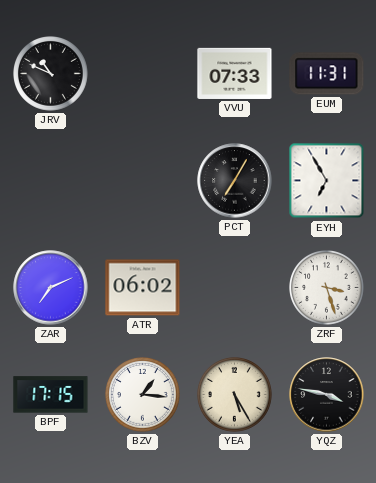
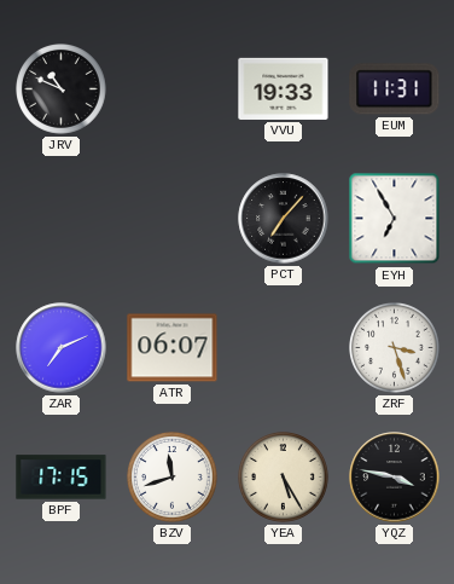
VVU: 07:33 -> 19:33 (284, 88)
PCT: 7:05 -> 7:07 (284, 219)
ATR: 06:02 -> 06:07 (173, 348)
BZV: 1:16 -> 11:42 (173, 478)
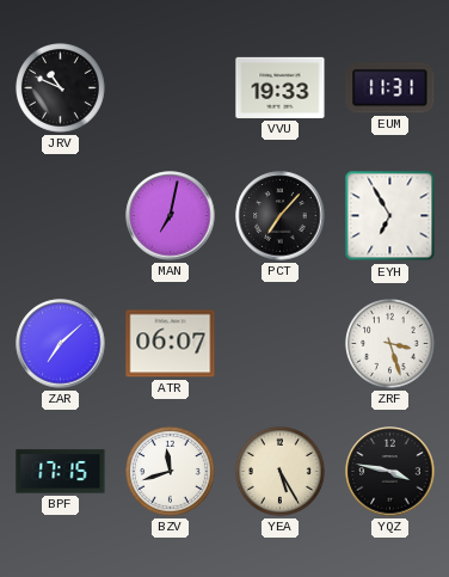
MAN: none -> 7:02 (171, 216)
ZAR: 7:11 -> 7:08 (61, 344)
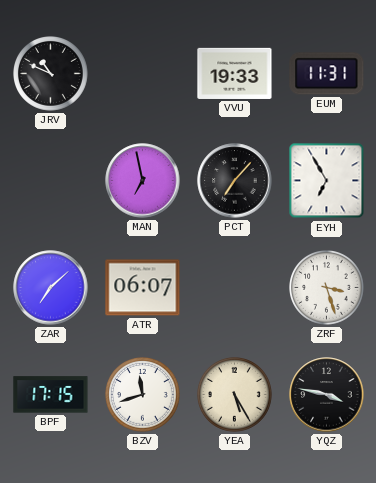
MAN: 7:02 -> 6:58 (143, 181)
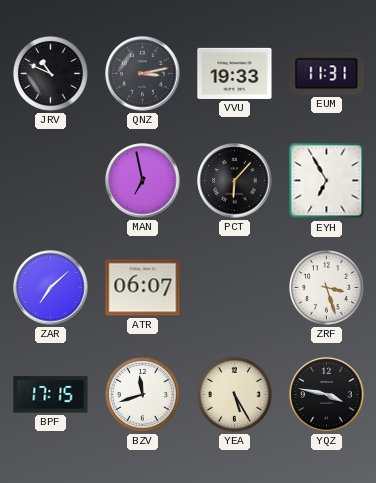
QNZ: none -> 3:13 (143, 74)
PCT: 7:07 -> 6:07 (235, 181)
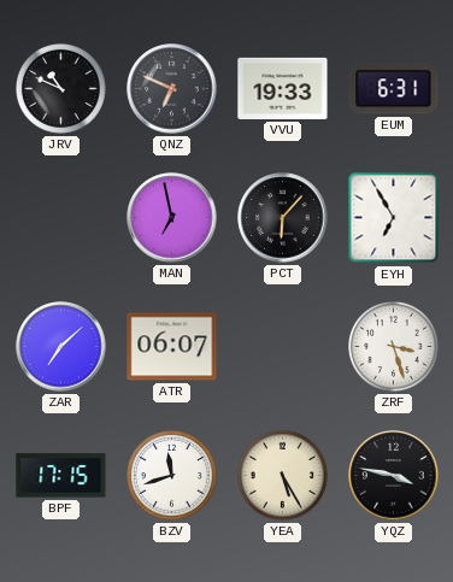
QNZ: 3:13 -> 6:49 (172, 89)
EUM: 11:31 -> 6:31 (394, 89)
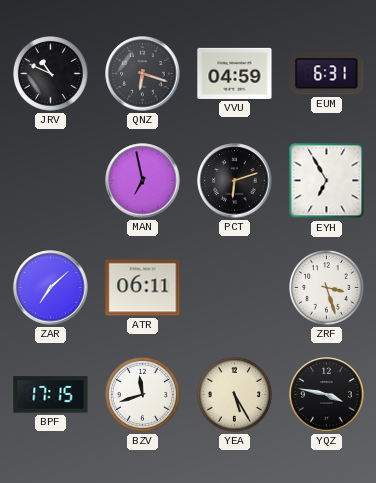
QNZ: 6:49 -> 6:18 (143, 74)
VVU: 19:33 -> 04:59 (235, 73)
PCT: 6:07 -> 6:12 (235, 181)
ATR: 06:07 -> 06:11 (143, 288)
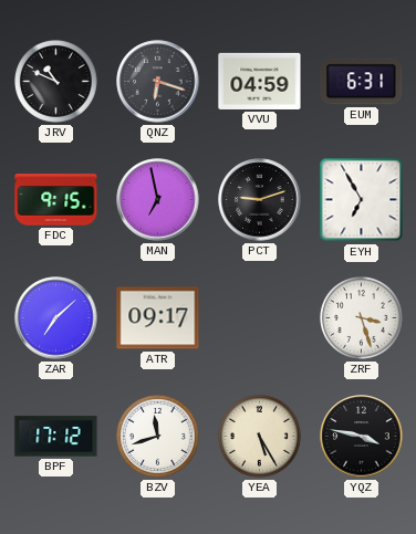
FDC: none -> 9:15 (56, 200)
PCT: 6:12 -> 9:12 (260, 200)
ATR: 06:11 -> 09:17 (158, 318)
BPF: 17:15 -> 17:12 (56, 437)
